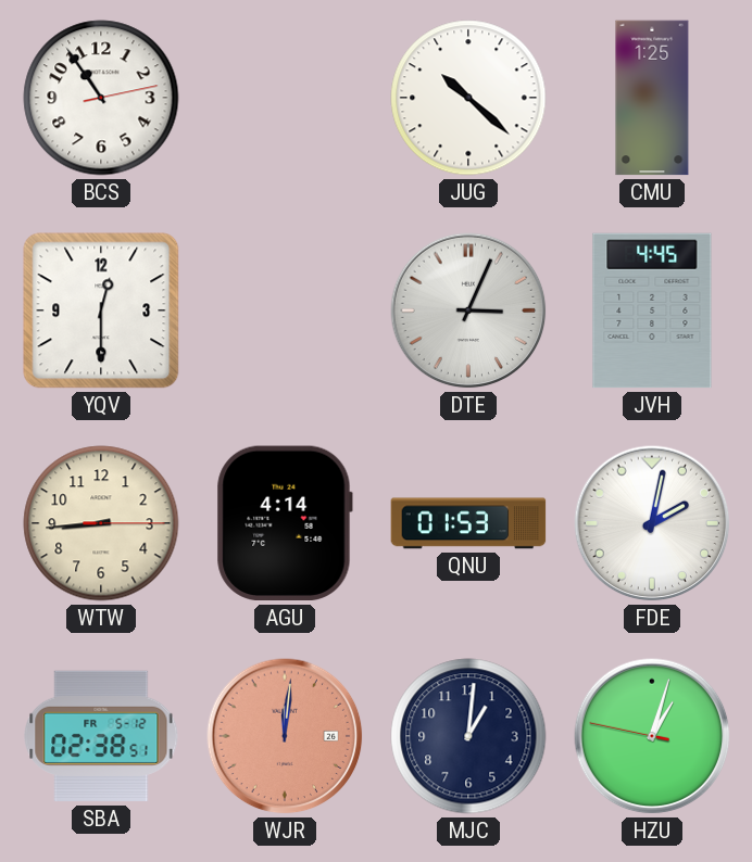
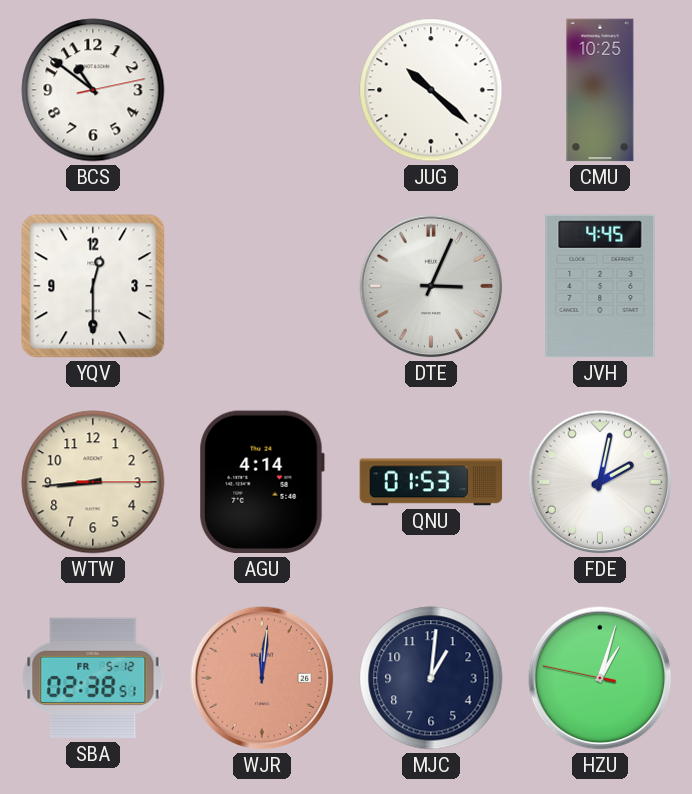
BCS: 10:54 -> 10:51 (93, 90)
CMU: 1:25 -> 10:25 (600, 90)
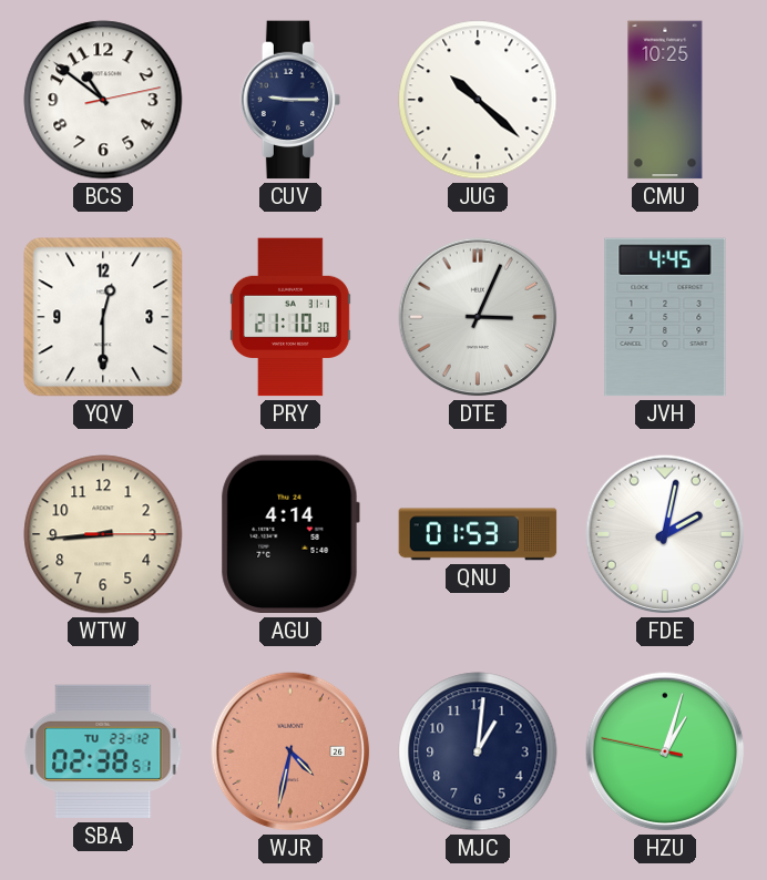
CUV: none -> 9:15 (290, 100)
PRY: none -> 21:10 (290, 317)
SBA date: FR 5-12 -> TU 23-12 (103, 751)
WJR: 12:01 -> 4:32 (290, 751)
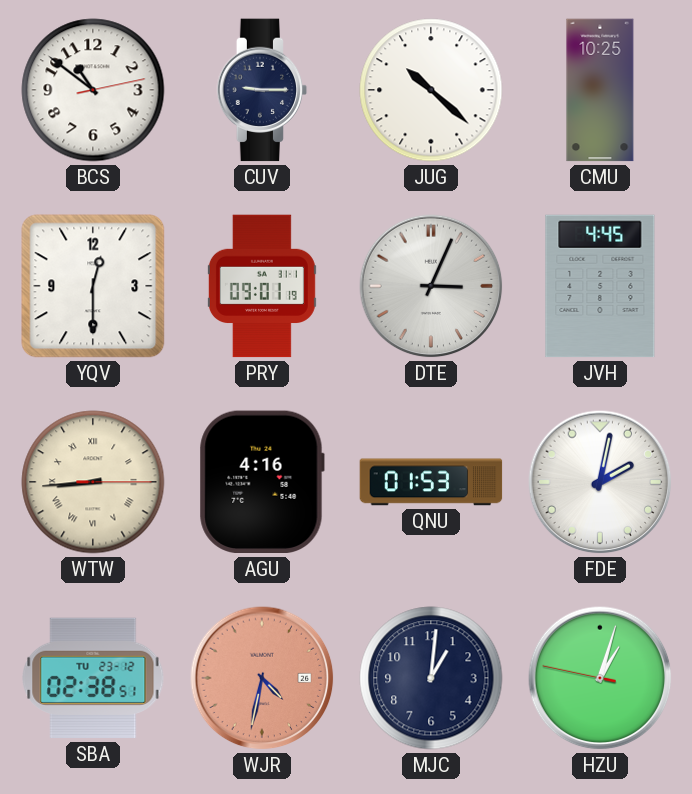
PRY: 21:10 -> 09:01 (262, 286)
WTW numerals: Arabic -> Roman (93, 482)
AGU: 4:14 -> 4:16 (262, 482)
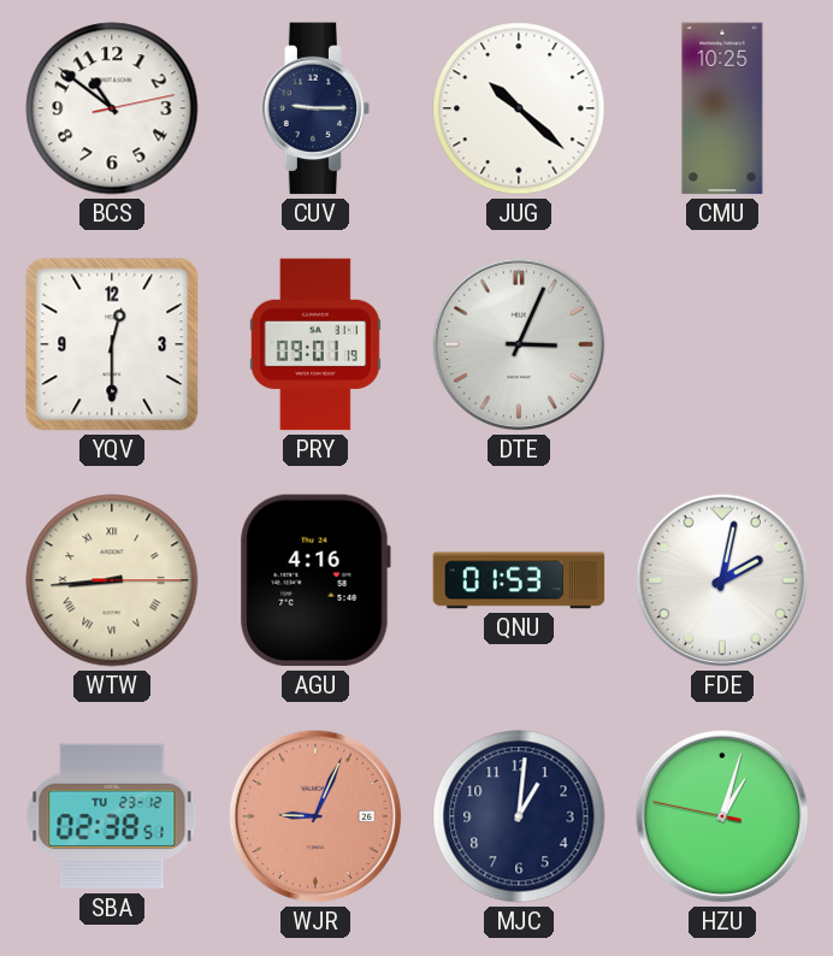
JVH: 4:45 -> none (600, 286)
WJR: 4:32 -> 9:04 (315, 816)
